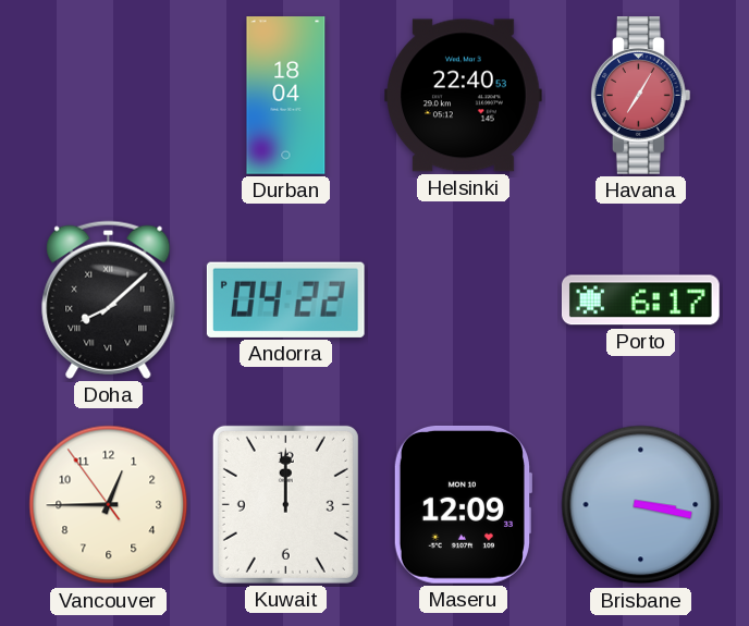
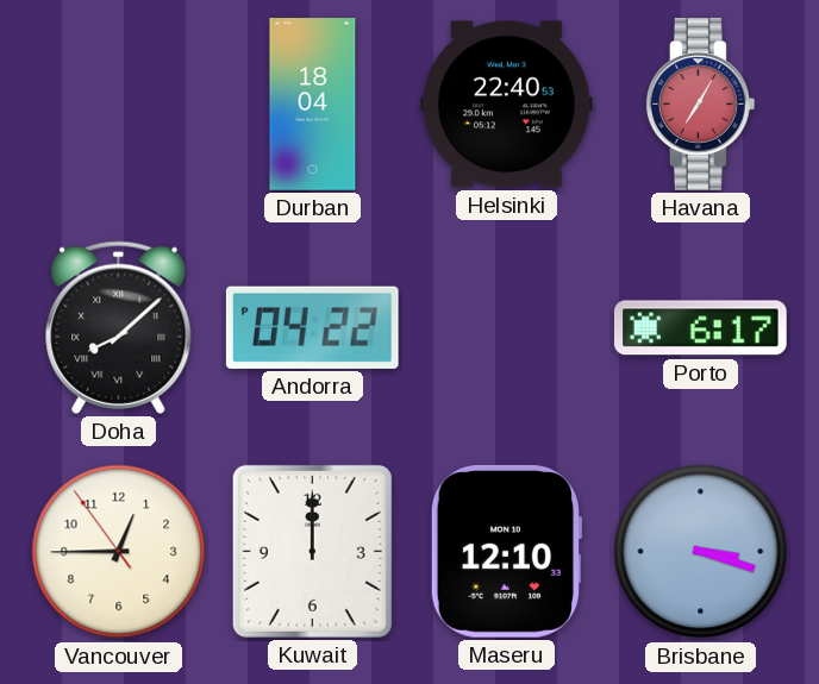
Maseru: 12:09 -> 12:10 (505, 551)
Brisbane: 3:17 -> 3:18 (701, 552)
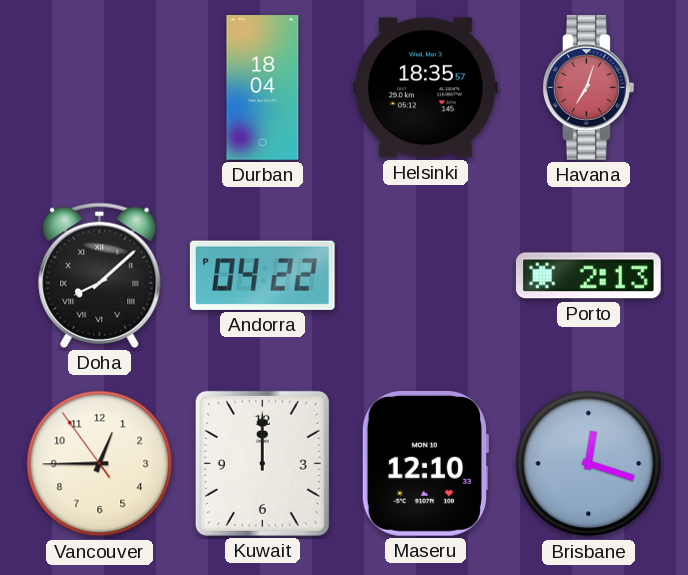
Helsinki: 22:40 -> 18:35 (426, 88)
Havana: 7:05 -> 7:03 (588, 88)
Porto: 6:17 -> 2:13 (588, 276)
Brisbane: 3:18 -> 12:18 (589, 464)
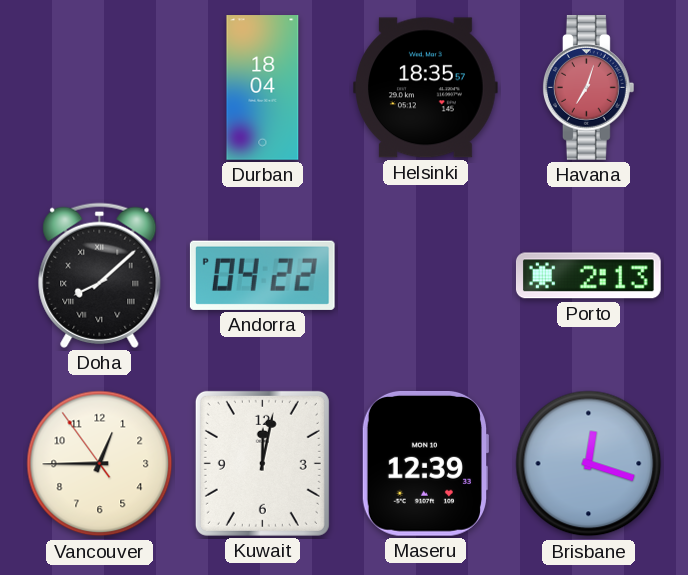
Kuwait: 12:00 -> 12:02 (262, 463)
Maseru: 12:10 -> 12:39 (424, 463)
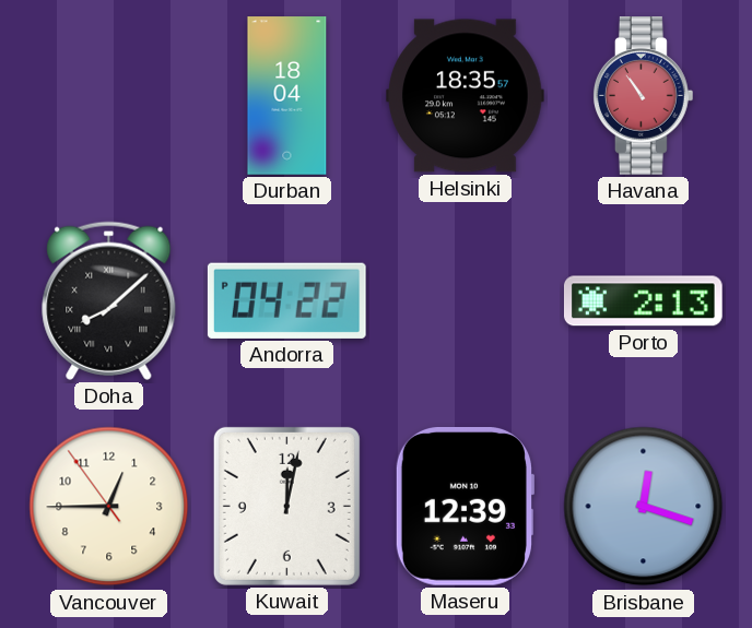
Havana: 7:03 -> 10:54 (643, 96)
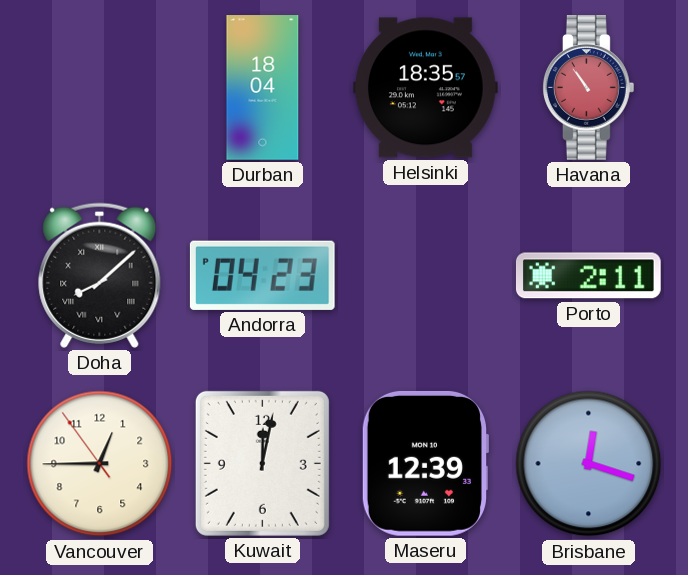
Andorra: 04:22 -> 04:23 (262, 275)
Porto: 2:13 -> 2:11 (588, 276)
